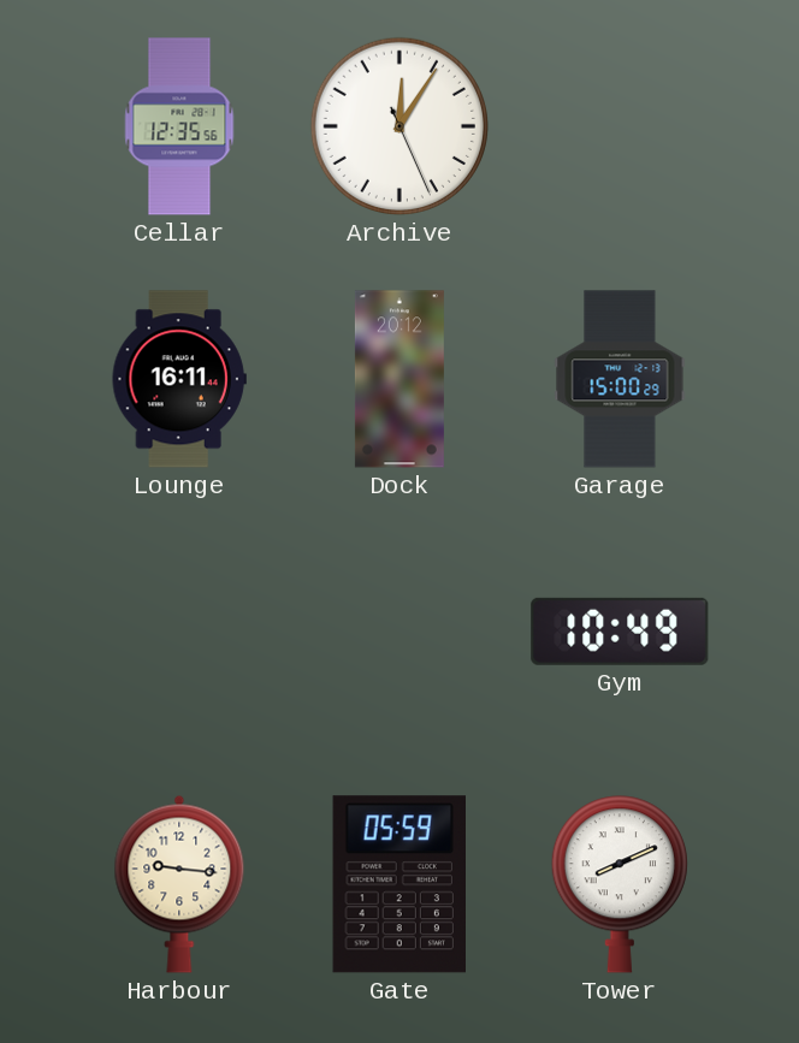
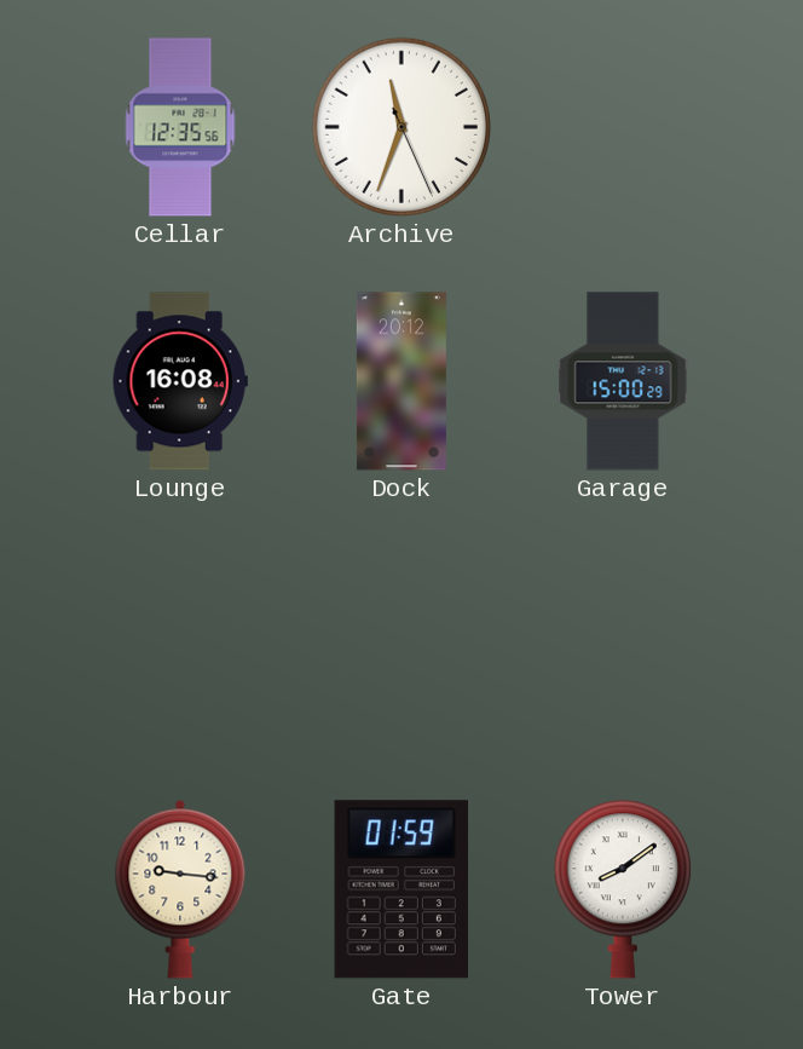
Archive: 12:05 -> 11:33 (401, 127)
Lounge: 16:11 -> 16:08 (180, 381)
Gym: 10:49 -> none (620, 632)
Gate: 05:59 -> 01:59 (400, 889)
Tower: 8:11 -> 8:09 (623, 889)
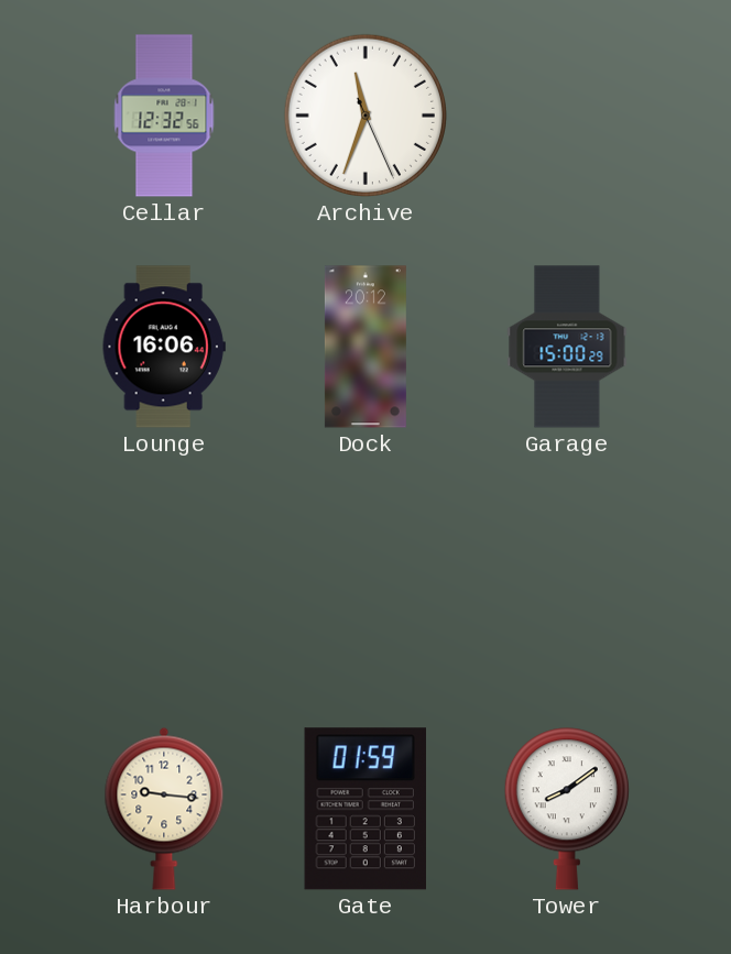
Cellar: 12:35 -> 12:32 (164, 116)
Lounge: 16:08 -> 16:06 (164, 347)
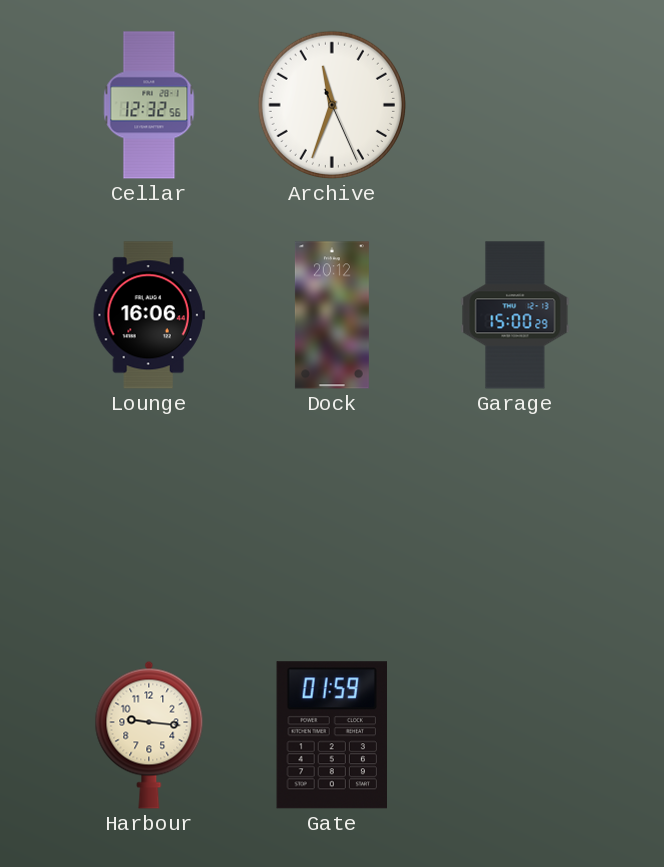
Tower: 8:09 -> none (567, 809)
